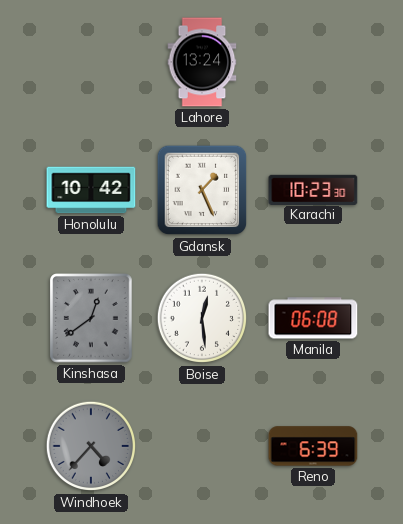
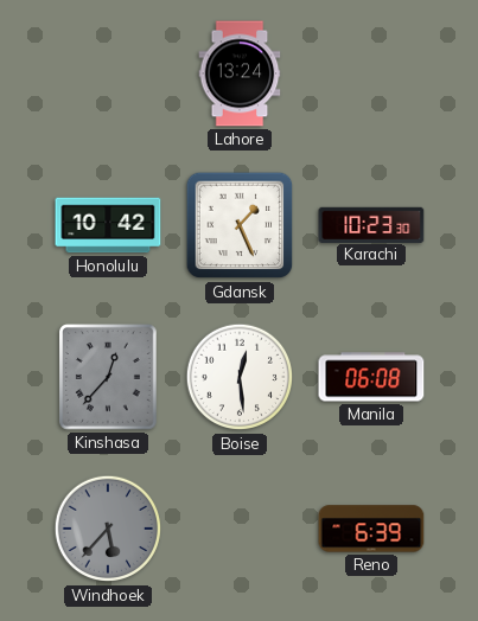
Kinshasa: 12:39 -> 12:37 (109, 377)
Windhoek: 4:37 -> 5:37 (108, 529)
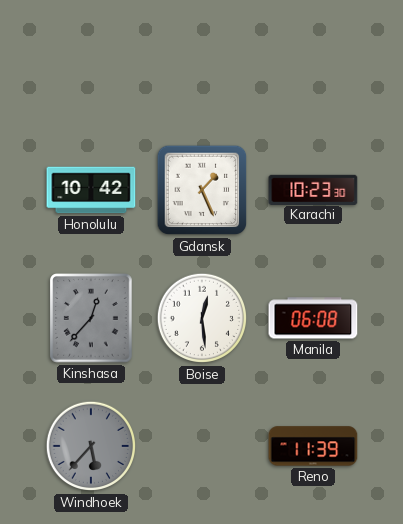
Lahore: 13:24 -> none (240, 73)
Reno: 6:39 -> 11:39 (313, 446)
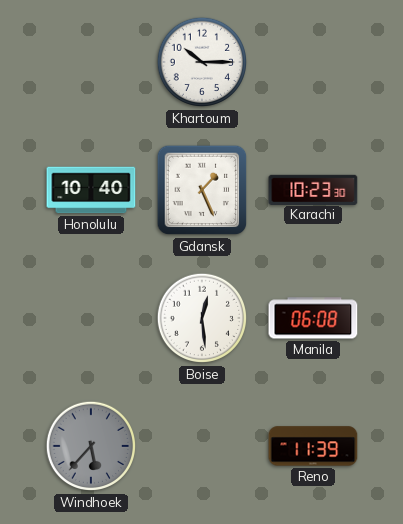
Khartoum: none -> 10:15 (202, 62)
Honolulu: 10:42 -> 10:40 (91, 190)
Kinshasa: 12:37 -> none (92, 318)
